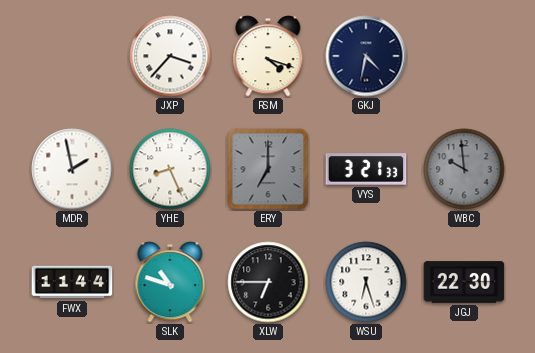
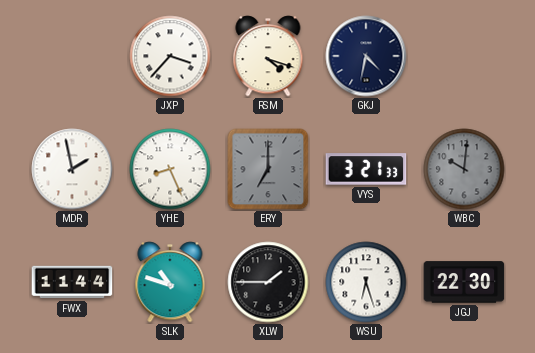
WBC: 9:59 -> 10:01 (464, 169)
XLW: 6:45 -> 1:45 (268, 282)
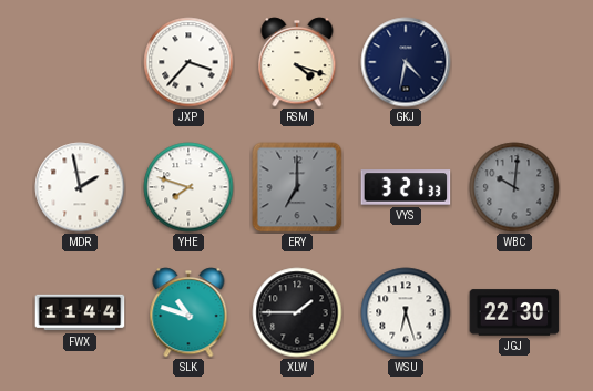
YHE: 8:26 -> 7:48 (188, 187)
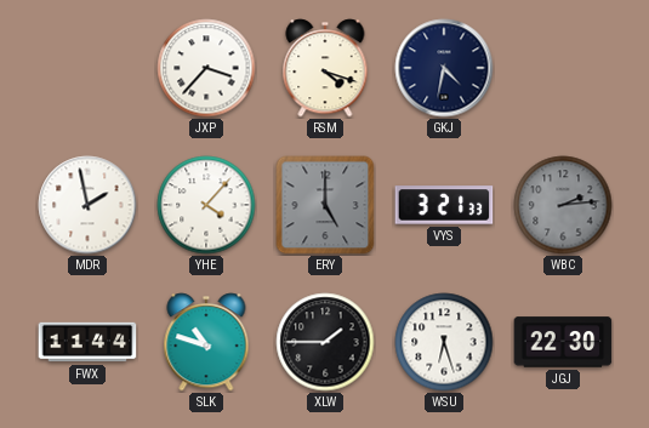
YHE: 7:48 -> 4:07 (206, 205)
ERY: 7:00 -> 5:00 (325, 205)
WBC: 10:01 -> 2:14 (563, 205)
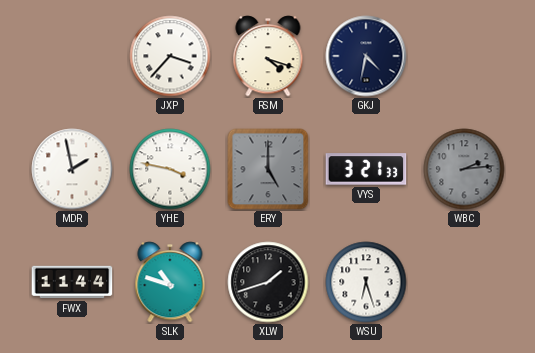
YHE: 4:07 -> 3:47 (170, 169)
XLW: 1:45 -> 1:42 (268, 282)
JGJ: 22:30 -> none (563, 342)
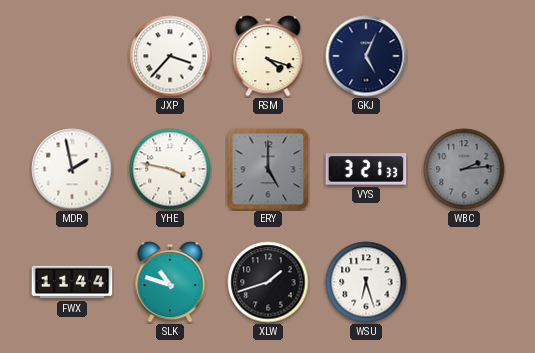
GKJ: 4:32 -> 5:04 (366, 56)
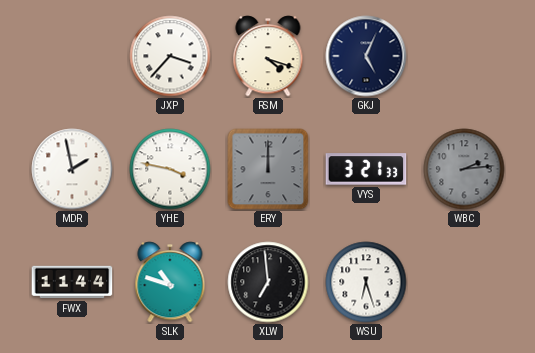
ERY: 5:00 -> 12:00 (268, 169)
XLW: 1:42 -> 6:59 (268, 282)
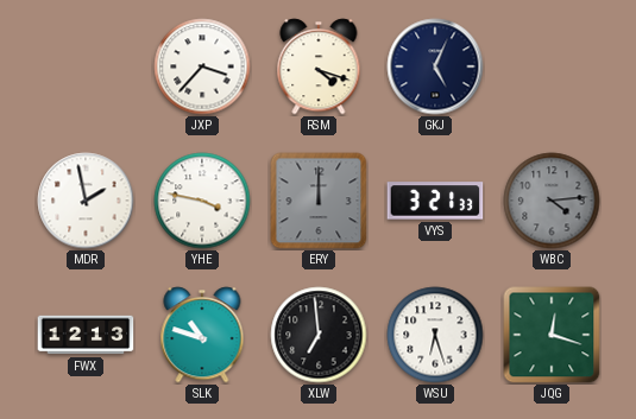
WBC: 2:14 -> 4:14 (552, 201)
FWX: 11:44 -> 12:13 (86, 335)
JQG: none -> 12:18 (552, 335)
